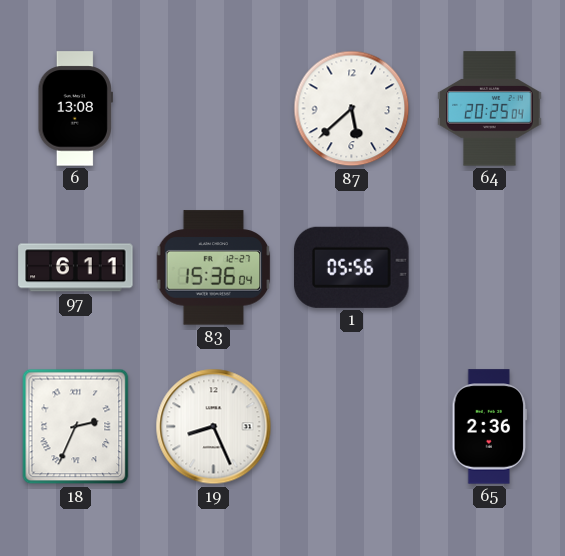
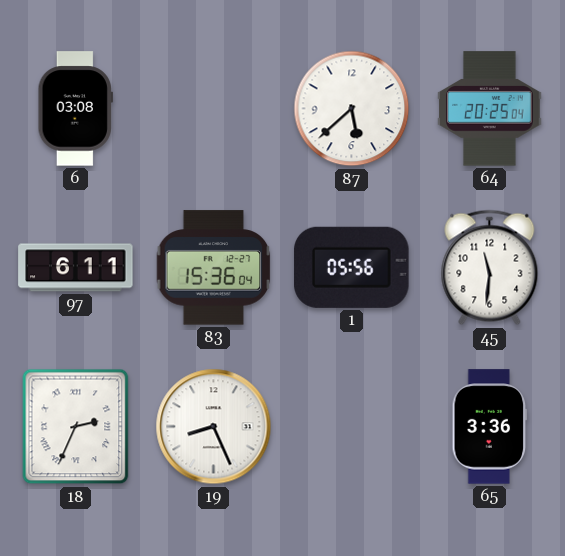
6: 13:08 -> 03:08 (75, 109)
45: none -> 11:31 (490, 268)
65: 2:36 -> 3:36 (490, 427)
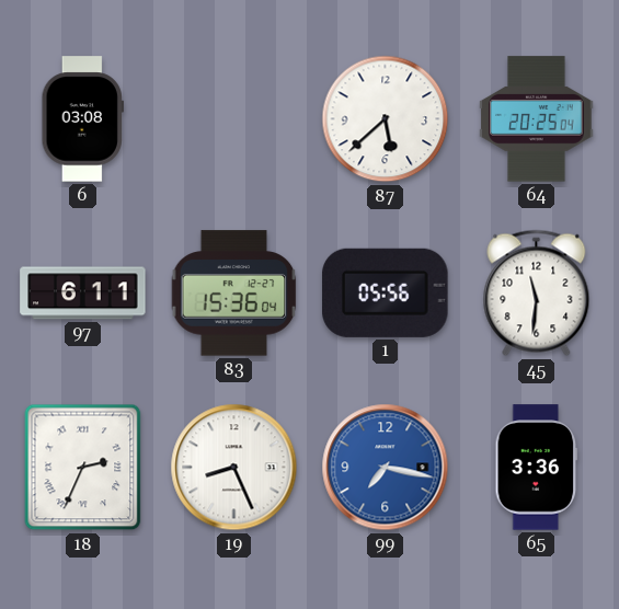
99: none -> 7:17 (386, 468)
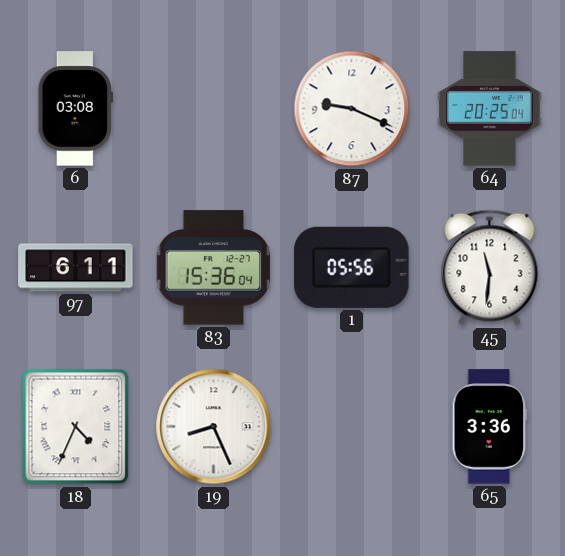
87: 5:38 -> 9:19 (352, 109)
18: 2:34 -> 4:34 (76, 427)
99: 7:17 -> none (386, 468)
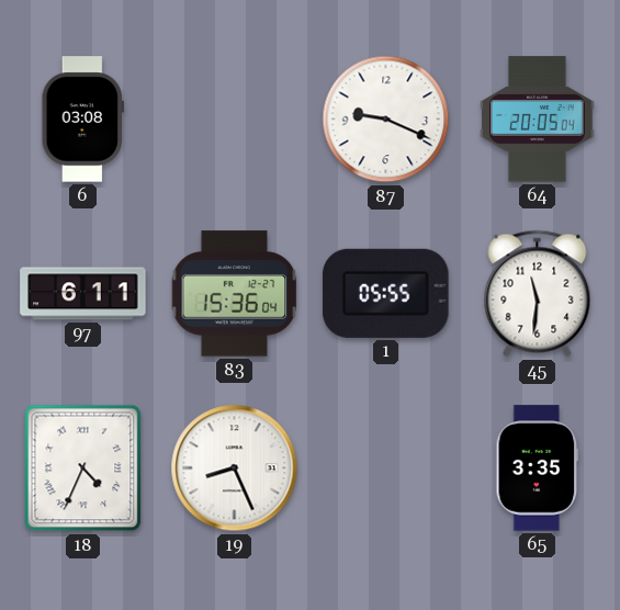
64: 20:25 -> 20:05 (538, 120)
1: 05:56 -> 05:55 (386, 293)
65: 3:36 -> 3:35 (538, 468)
